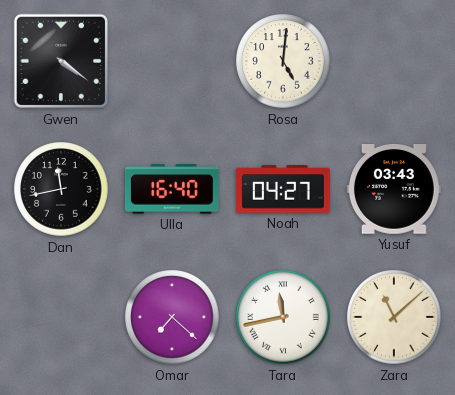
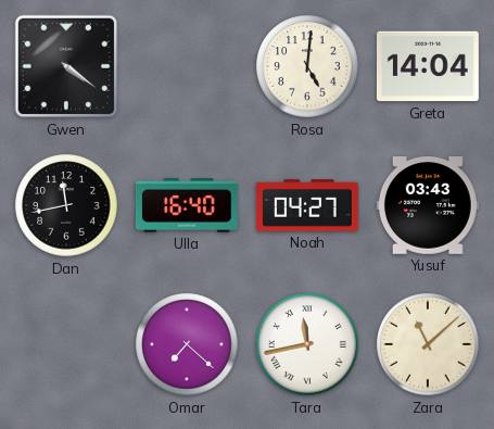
Greta: none -> 14:04 (428, 66)
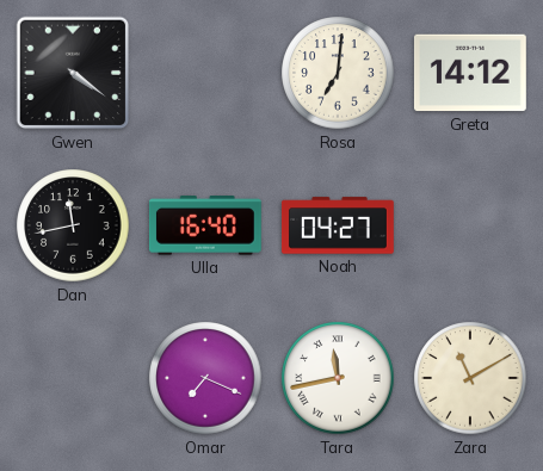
Rosa: 5:01 -> 7:01 (338, 73)
Greta: 14:04 -> 14:12 (470, 73)
Yusuf: 03:43 -> none (428, 206)
Omar: 7:22 -> 7:19 (205, 378)
Zara: 11:08 -> 11:10 (470, 378)
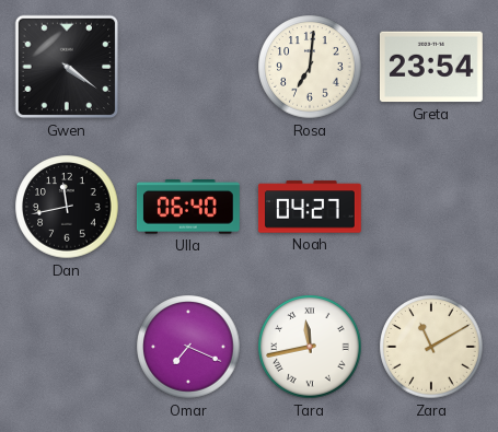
Greta: 14:12 -> 23:54 (431, 67)
Ulla: 16:40 -> 06:40 (188, 207)
